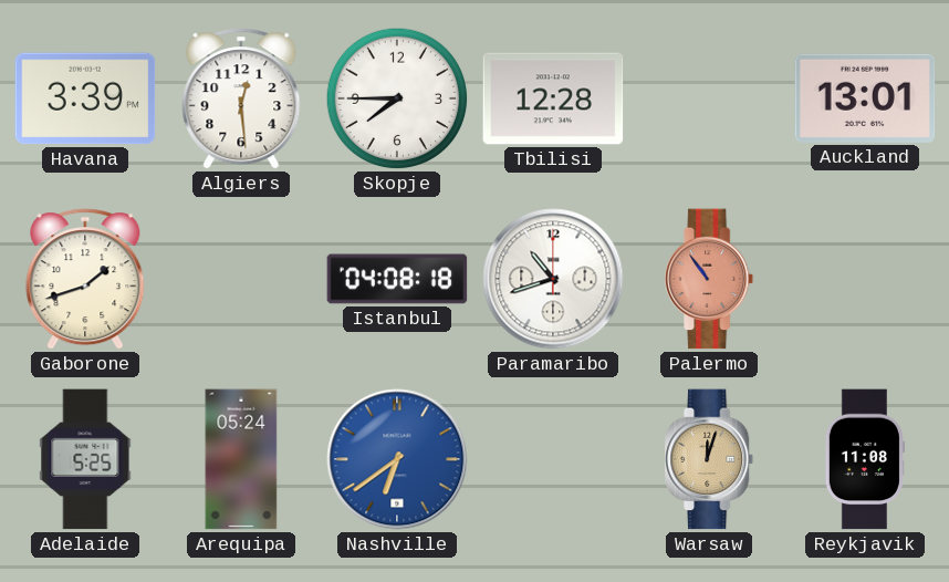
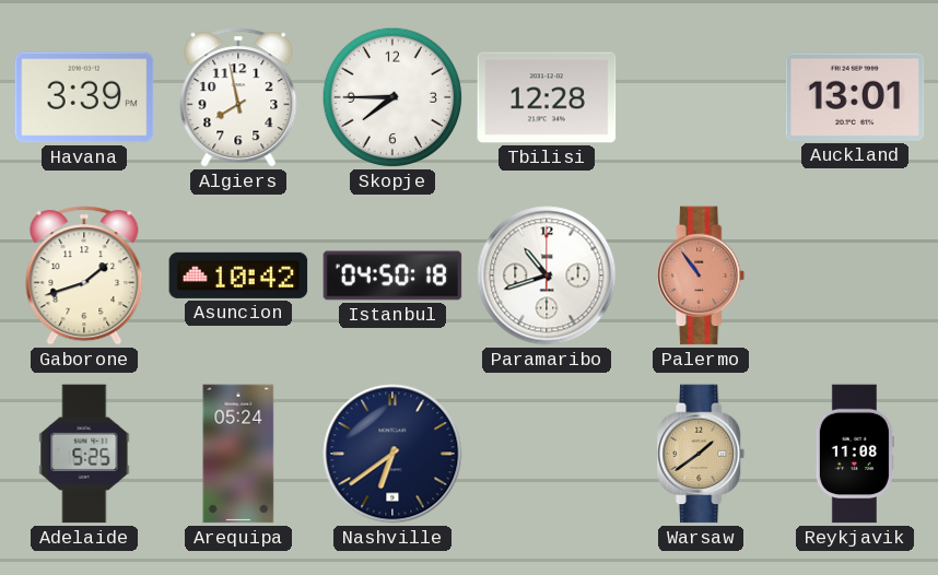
Algiers: 12:29 -> 7:58 (238, 97)
Asuncion: none -> 10:42 (238, 275)
Istanbul: 04:08 -> 04:50 (392, 275)
Nashville dial: blue -> navy (392, 454)
Warsaw: 12:03 -> 1:39 (702, 454)
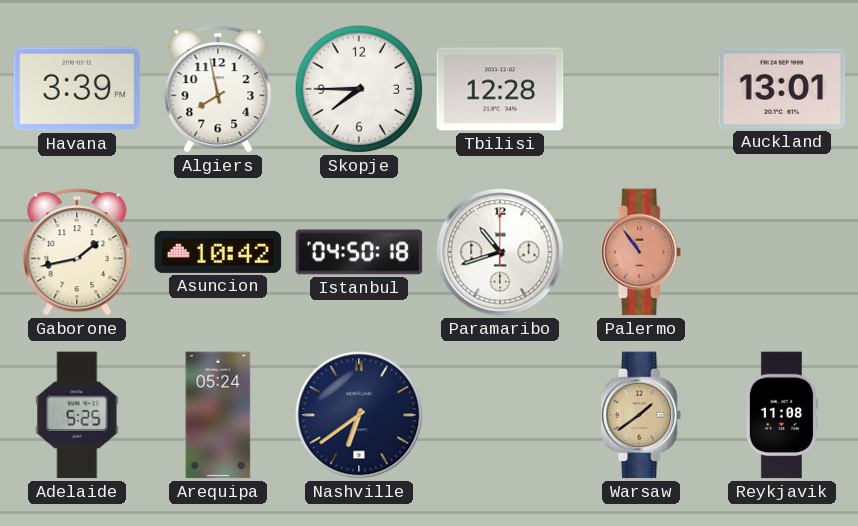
Gaborone: 1:42 -> 1:43 (77, 252)
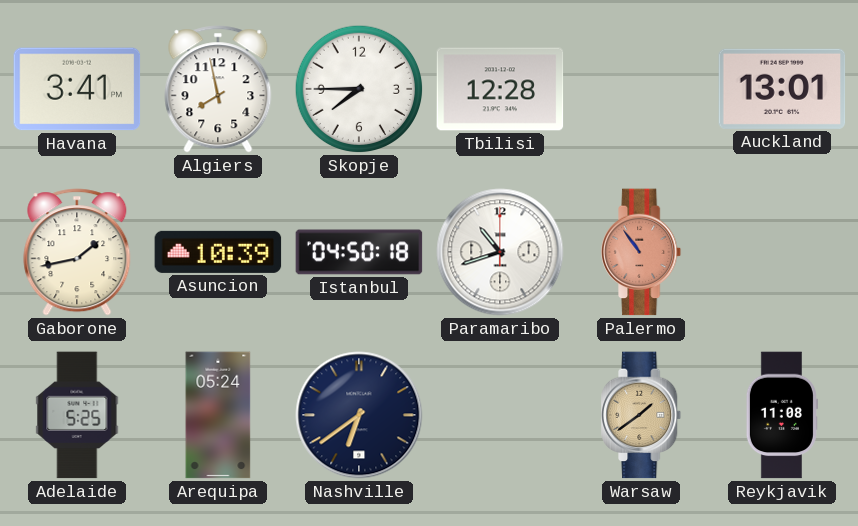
Havana: 3:39 -> 3:41 (77, 89)
Asuncion: 10:42 -> 10:39 (218, 252)
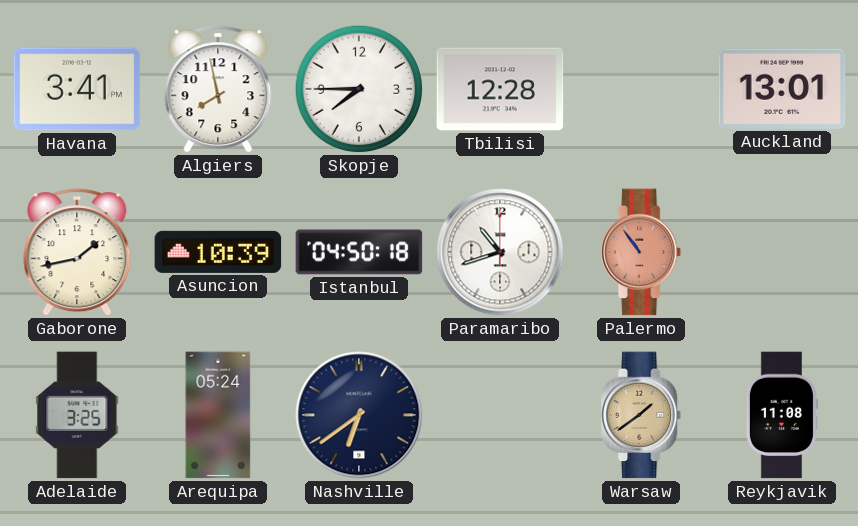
Adelaide: 5:25 -> 3:25 (77, 415)
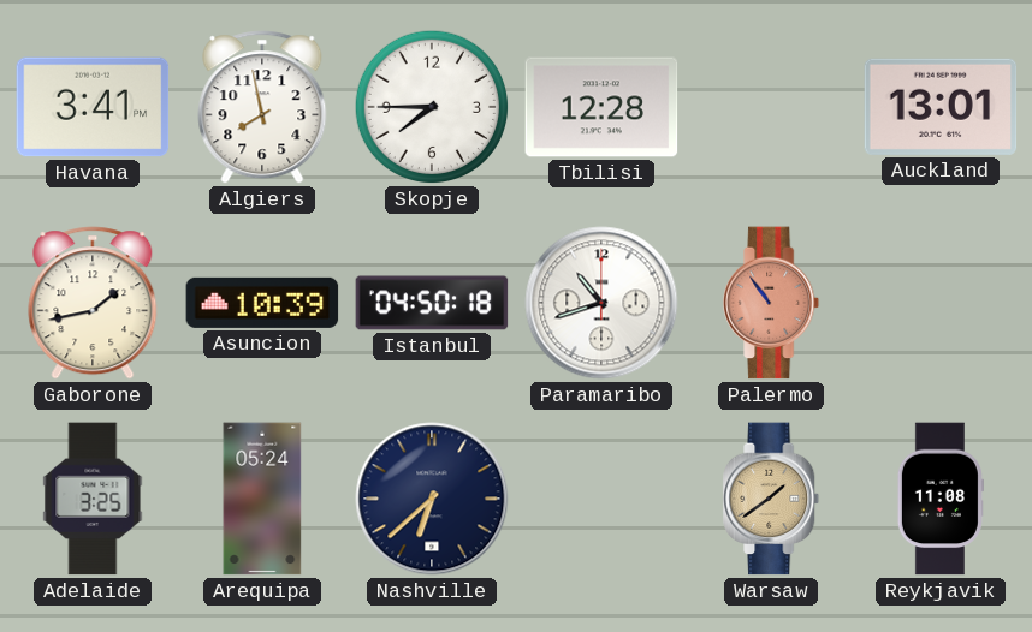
Nashville: 6:39 -> 6:38 (432, 499)
